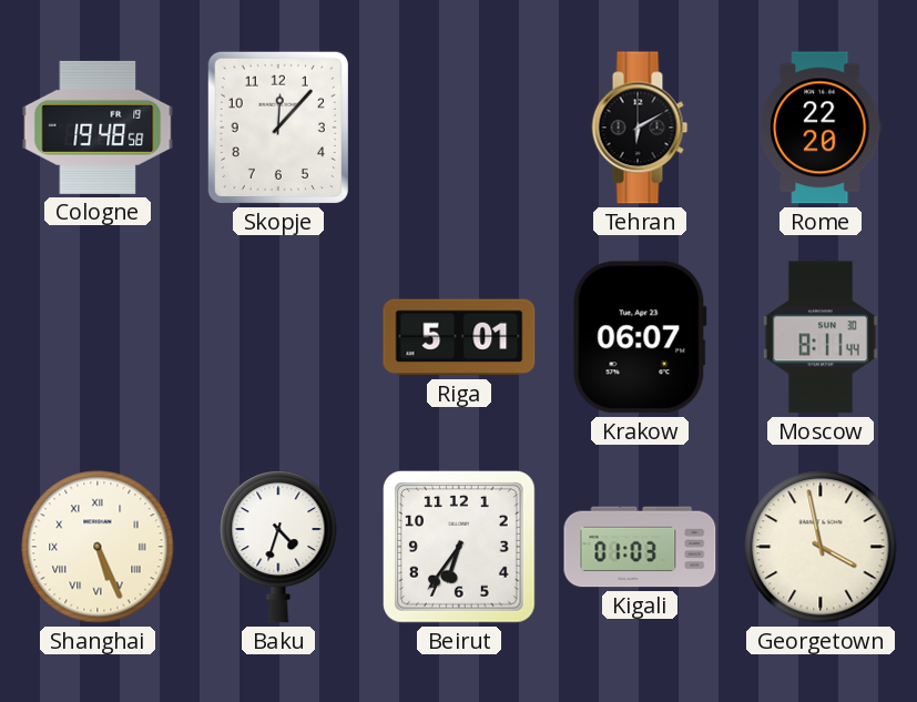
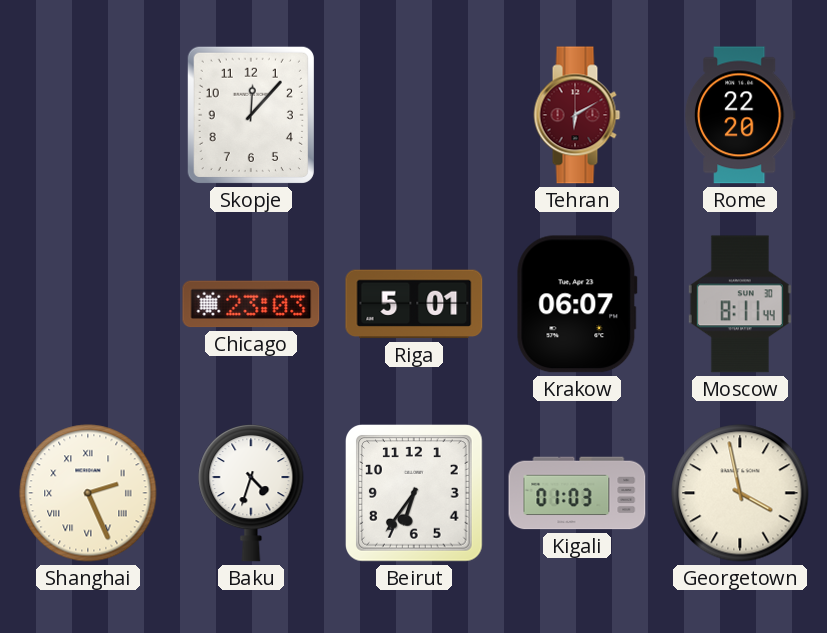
Cologne: 19:48 -> none (98, 128)
Tehran dial: black -> burgundy (577, 115)
Chicago: none -> 23:03 (251, 304)
Shanghai: 5:26 -> 2:26 (88, 493)
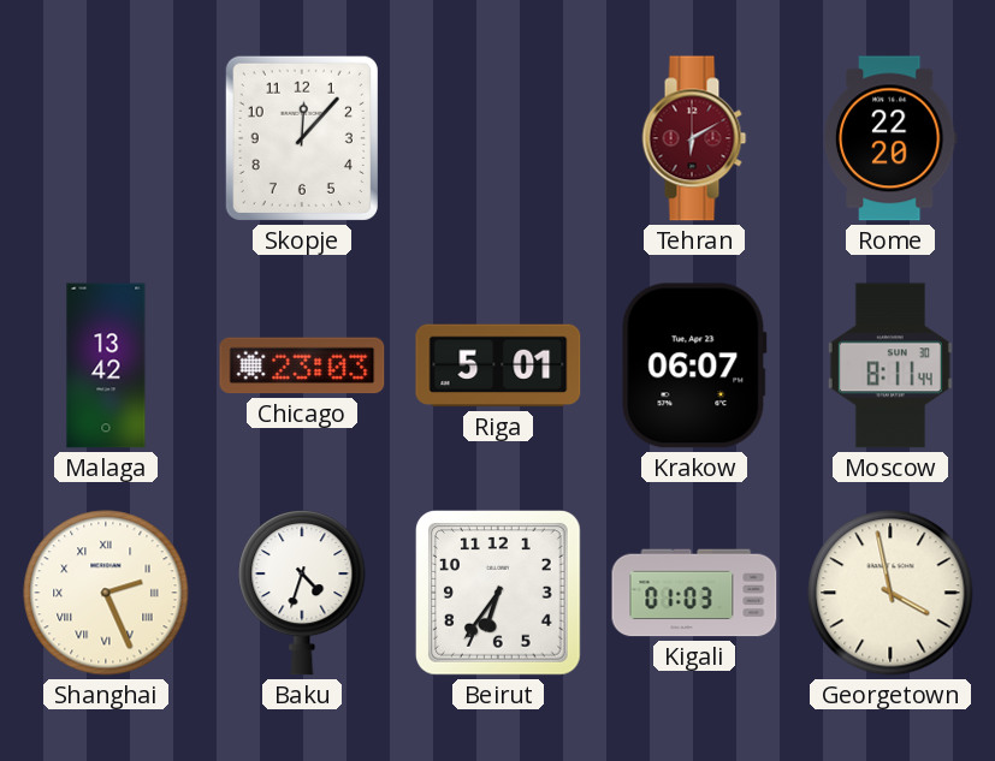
Malaga: none -> 13:42 (106, 365)
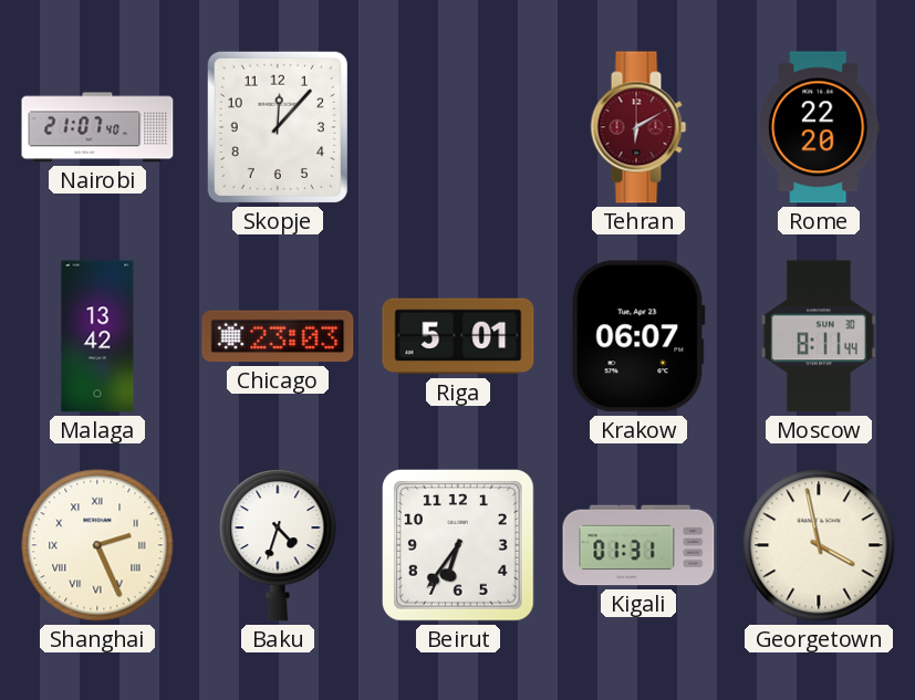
Nairobi: none -> 21:07 (97, 127)
Kigali: 01:03 -> 01:31 (638, 545)
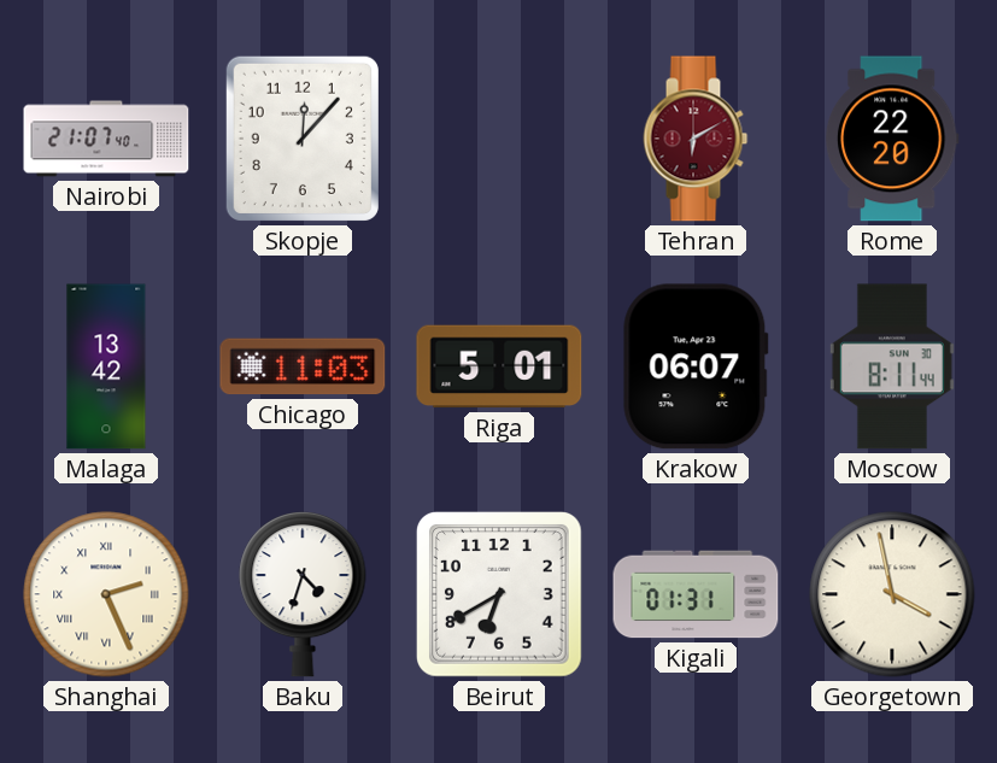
Chicago: 23:03 -> 11:03 (303, 366)
Beirut: 6:36 -> 6:40 (500, 595)
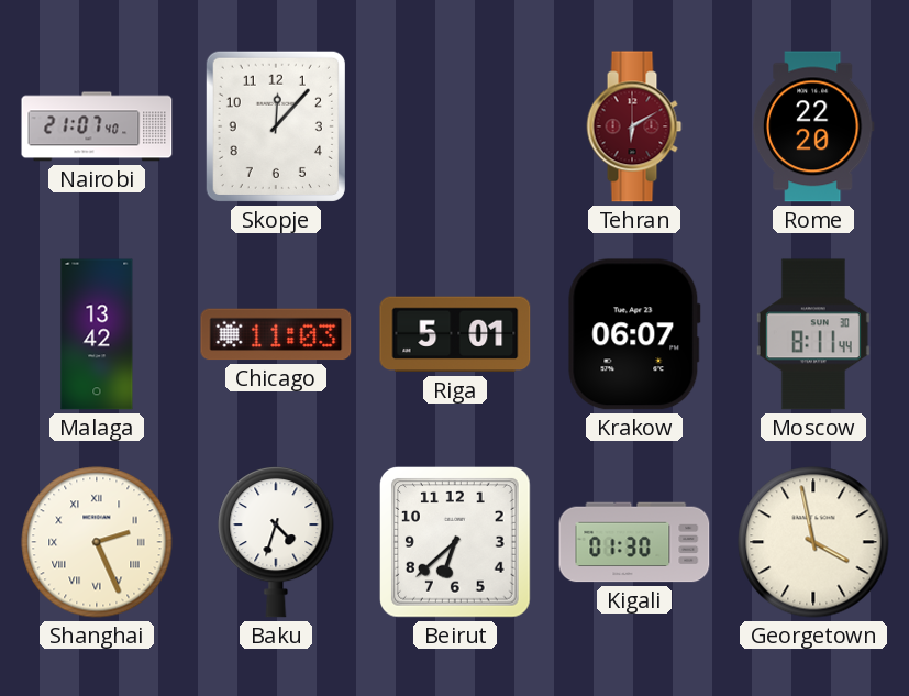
Beirut: 6:40 -> 6:38 (456, 543)
Kigali: 01:31 -> 01:30 (634, 542)
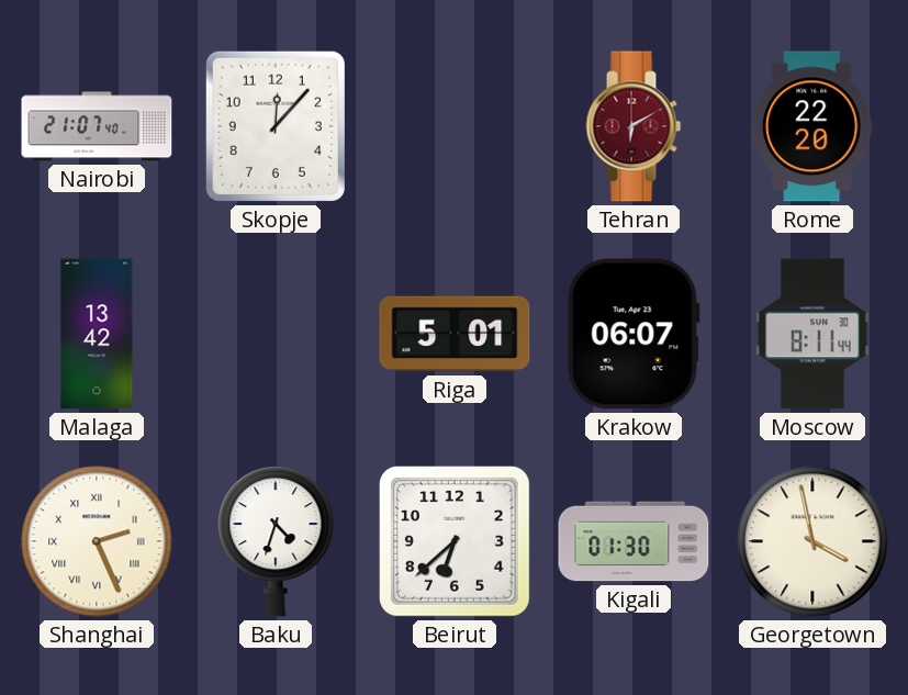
Chicago: 11:03 -> none (276, 334)
